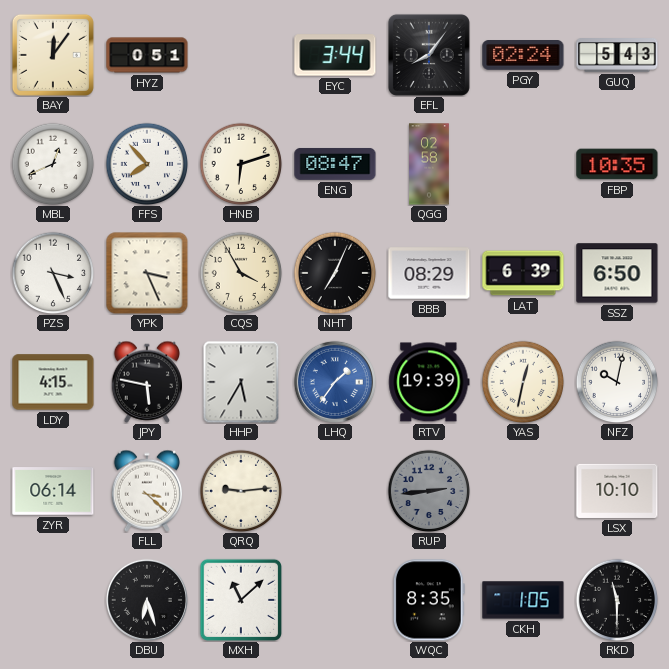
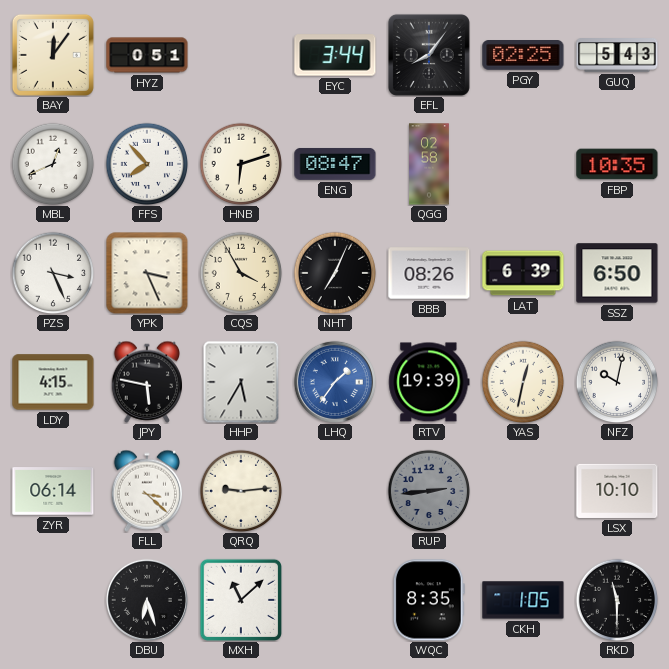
PGY: 02:24 -> 02:25 (523, 56)
BBB: 08:29 -> 08:26 (429, 273)
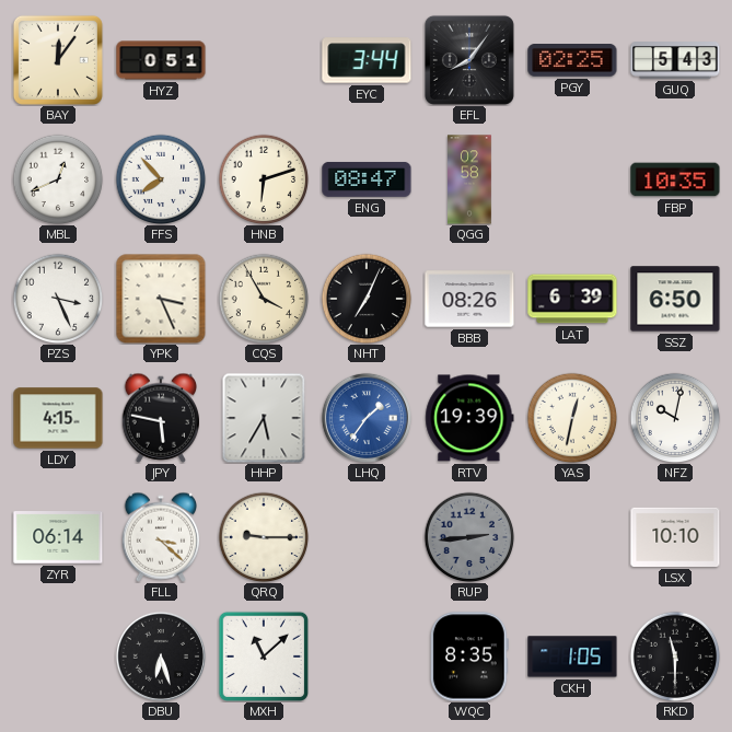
QRQ: 9:14 -> 9:15 (264, 537)
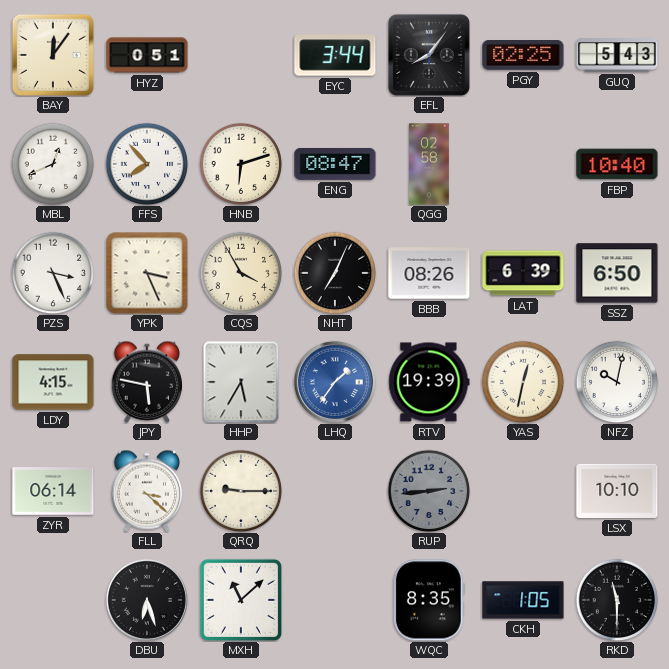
FBP: 10:35 -> 10:40 (617, 164)
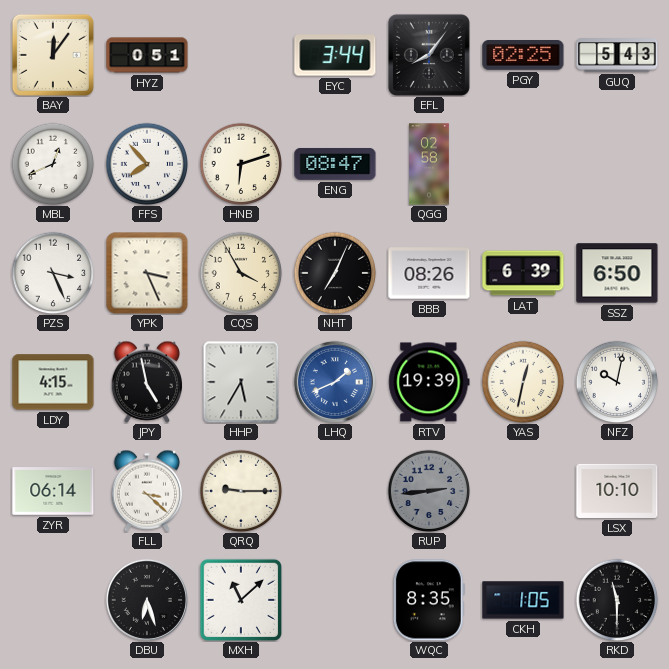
FBP: 10:40 -> none (617, 164)
JPY: 5:47 -> 4:58 (146, 382)
LHQ: 1:36 -> 1:41 (335, 382)
